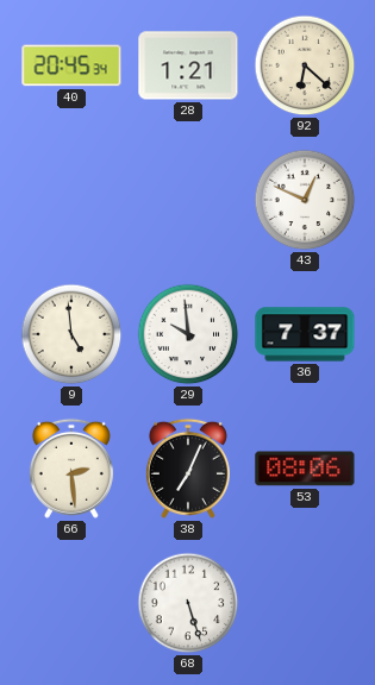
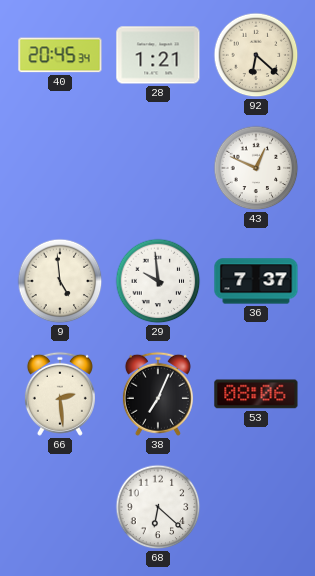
68: 5:27 -> 6:22 (158, 507)
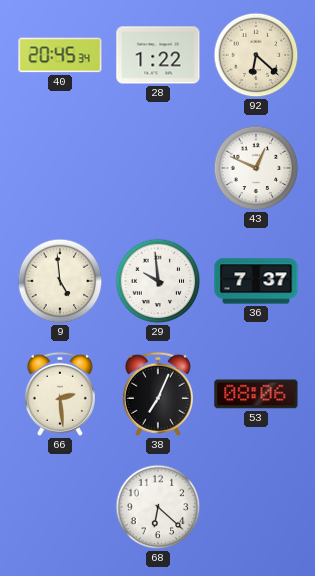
28: 1:21 -> 1:22 (158, 55)
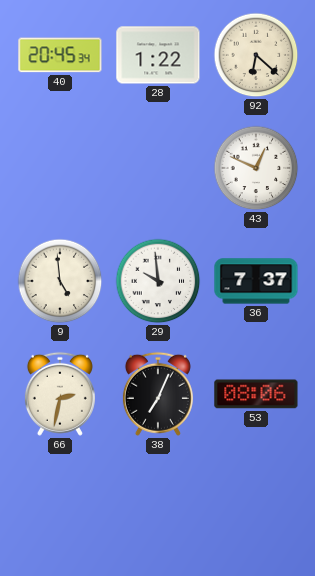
66: 2:29 -> 2:32 (60, 394)
68: 6:22 -> none (158, 507)
